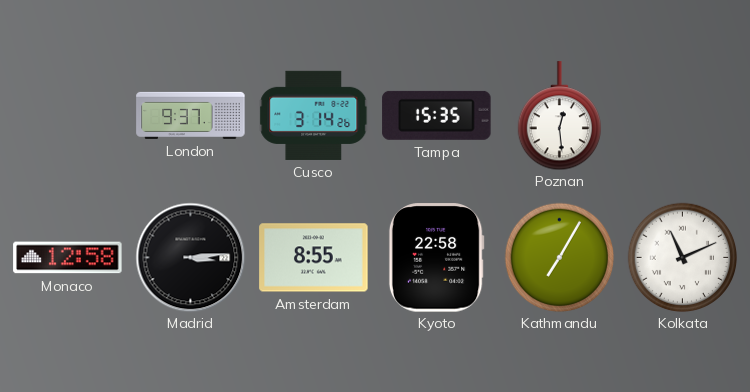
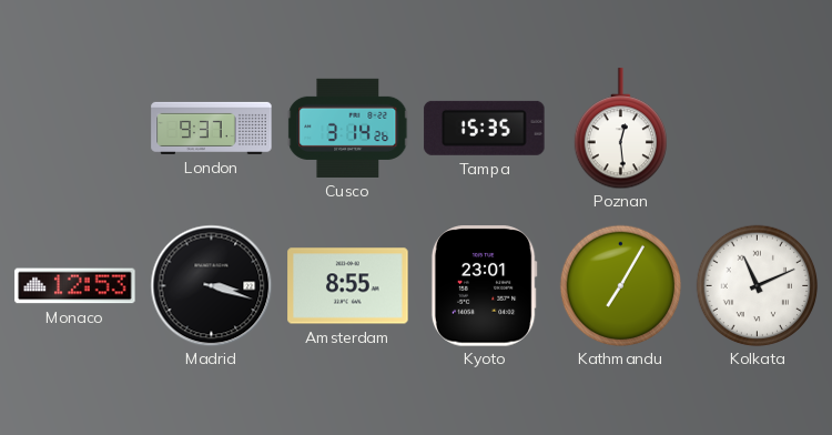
Monaco: 12:58 -> 12:53 (75, 286)
Madrid: 3:14 -> 3:18 (211, 285)
Kyoto: 22:58 -> 23:01 (484, 286)
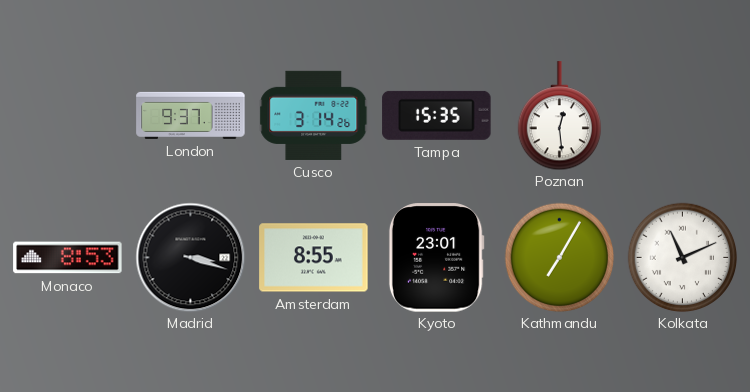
Monaco: 12:53 -> 8:53 (68, 258)
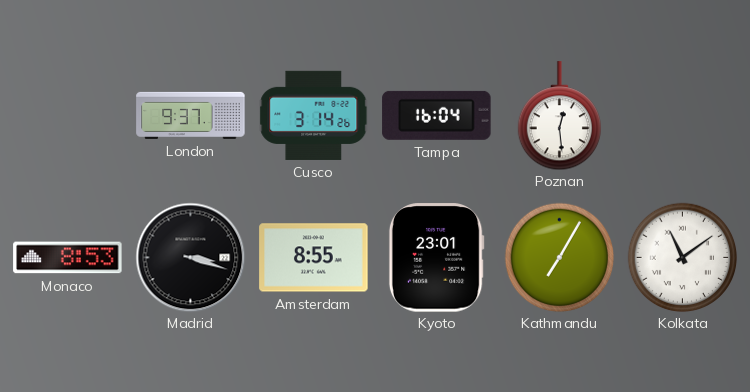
Tampa: 15:35 -> 16:04 (437, 115)
Kolkata: 11:11 -> 11:09 (682, 257)
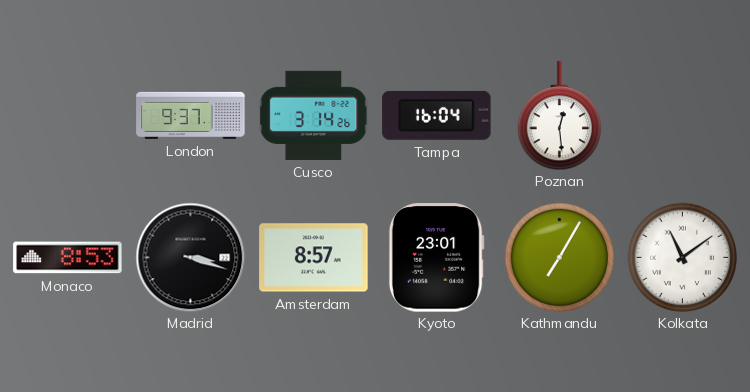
Amsterdam: 8:55 -> 8:57 (314, 258)
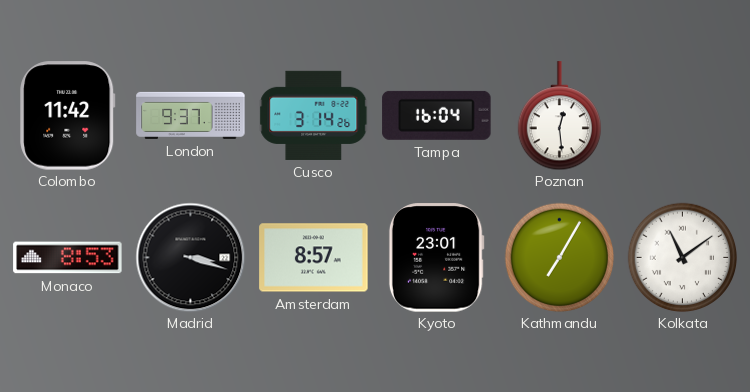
Colombo: none -> 11:42 (68, 116)
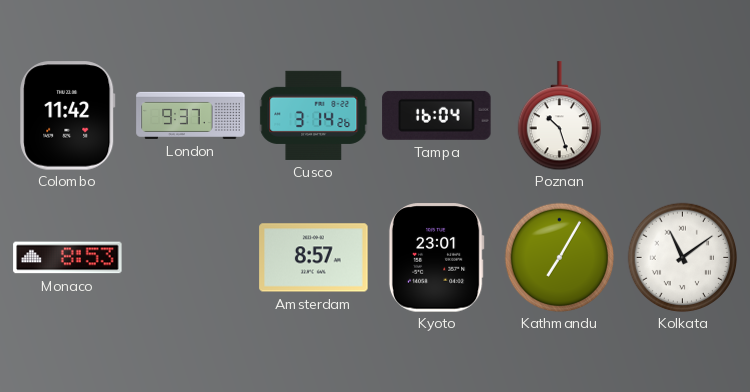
Poznan: 12:29 -> 10:27 (559, 116)
Madrid: 3:18 -> none (190, 257)
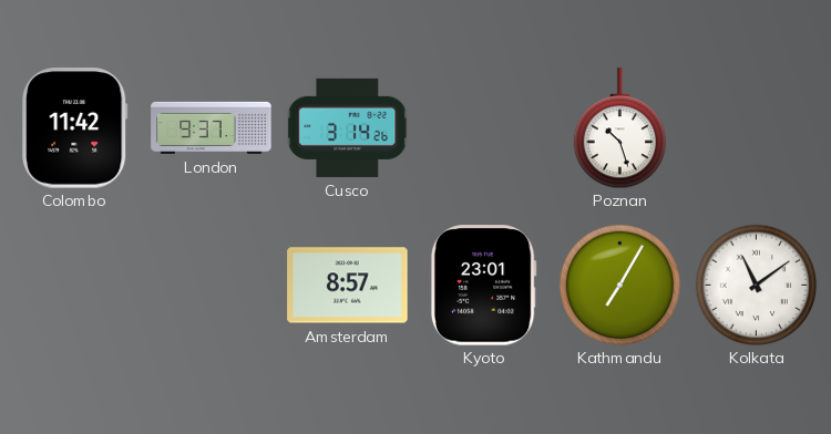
Tampa: 16:04 -> none (437, 115)
Monaco: 8:53 -> none (68, 258)
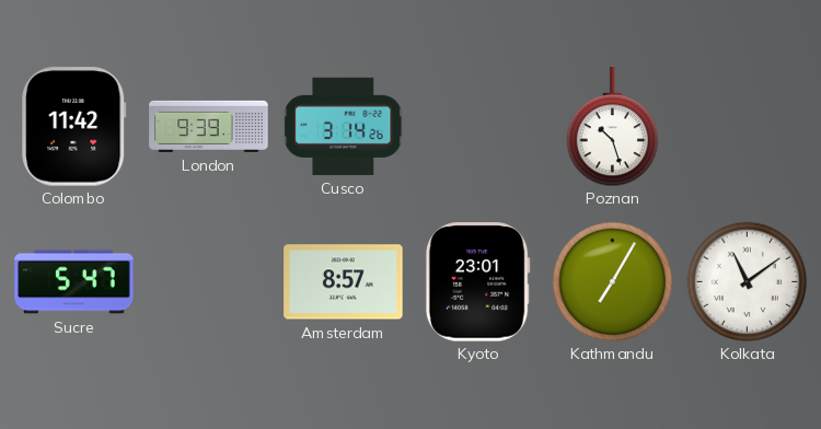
London: 9:37 -> 9:39 (209, 126)
Sucre: none -> 5:47 (74, 282)
